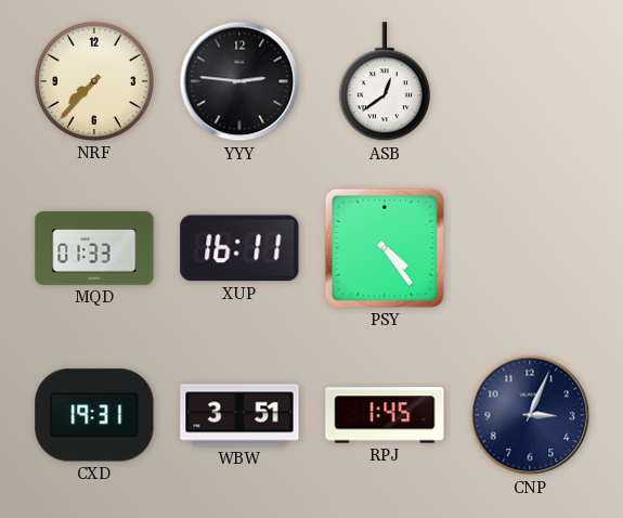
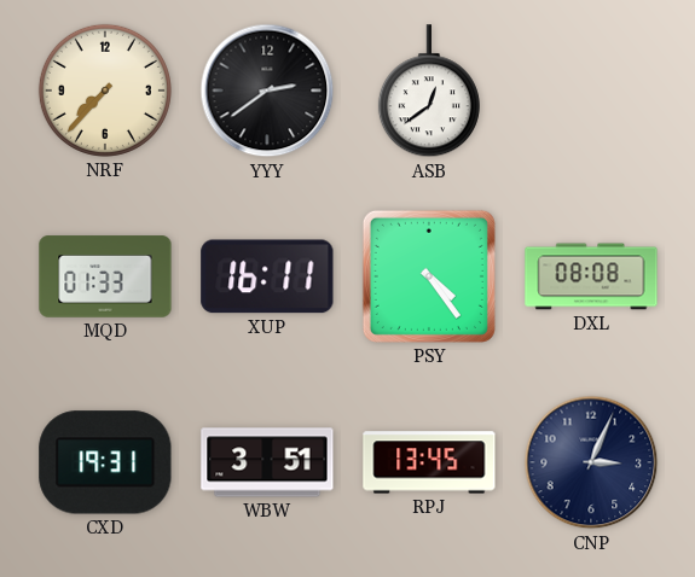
YYY: 2:46 -> 2:39 (267, 91)
DXL: none -> 08:08 (591, 276)
RPJ: 1:45 -> 13:45 (429, 462)
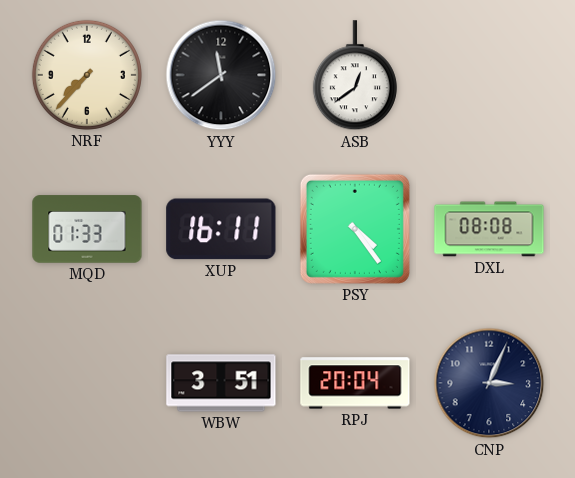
YYY: 2:39 -> 11:39 (221, 75)
CXD: 19:31 -> none (105, 462)
RPJ: 13:45 -> 20:04 (355, 383)
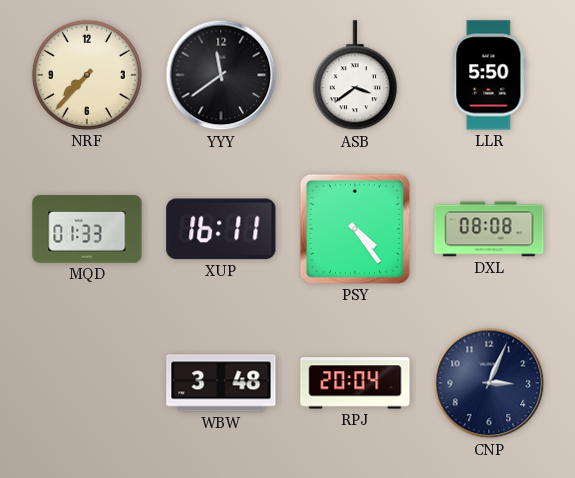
ASB: 12:39 -> 3:39 (355, 76)
LLR: none -> 5:50 (489, 75)
WBW: 3:51 -> 3:48 (221, 383)
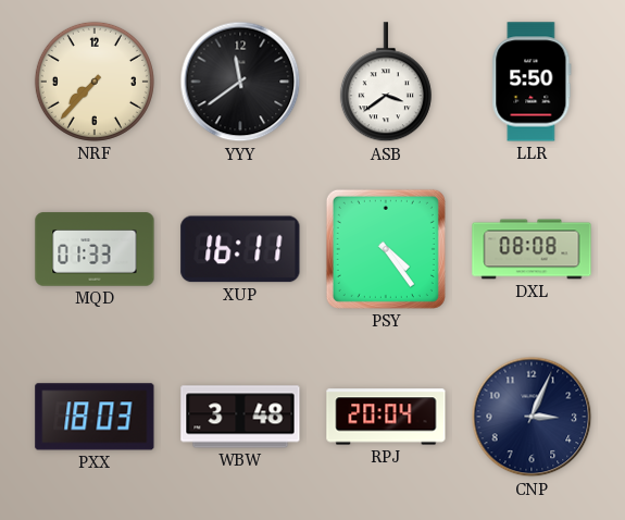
PXX: none -> 18:03 (95, 417)
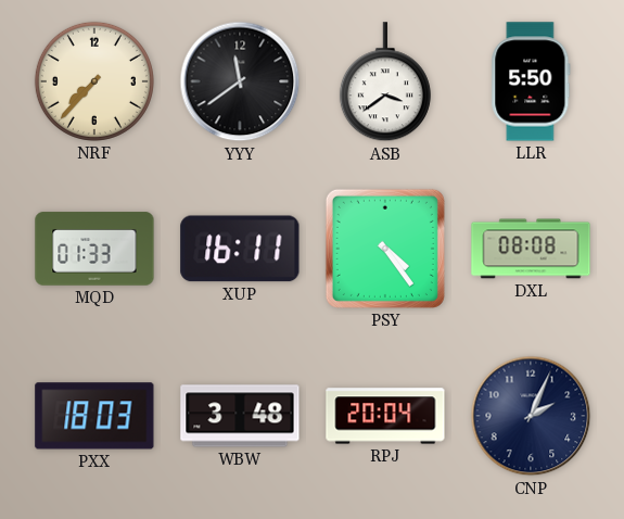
CNP: 3:04 -> 2:04 (531, 416)
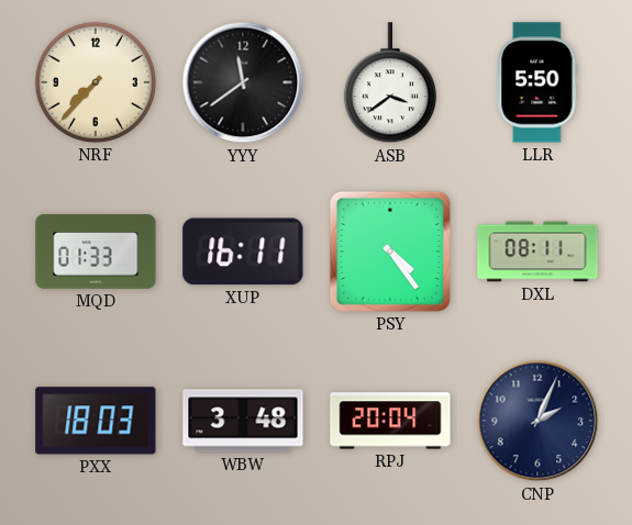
DXL: 08:08 -> 08:11 (537, 252)
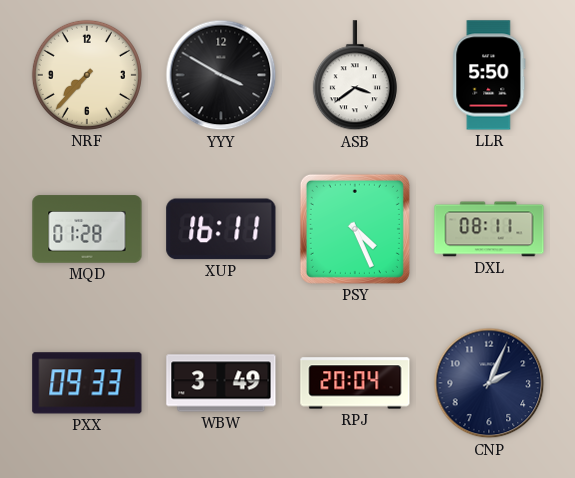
YYY: 11:39 -> 3:50 (221, 75)
MQD: 01:33 -> 01:28 (87, 229)
PSY: 4:24 -> 4:26 (355, 229)
PXX: 18:03 -> 09:33 (87, 383)
WBW: 3:48 -> 3:49 (221, 383)
